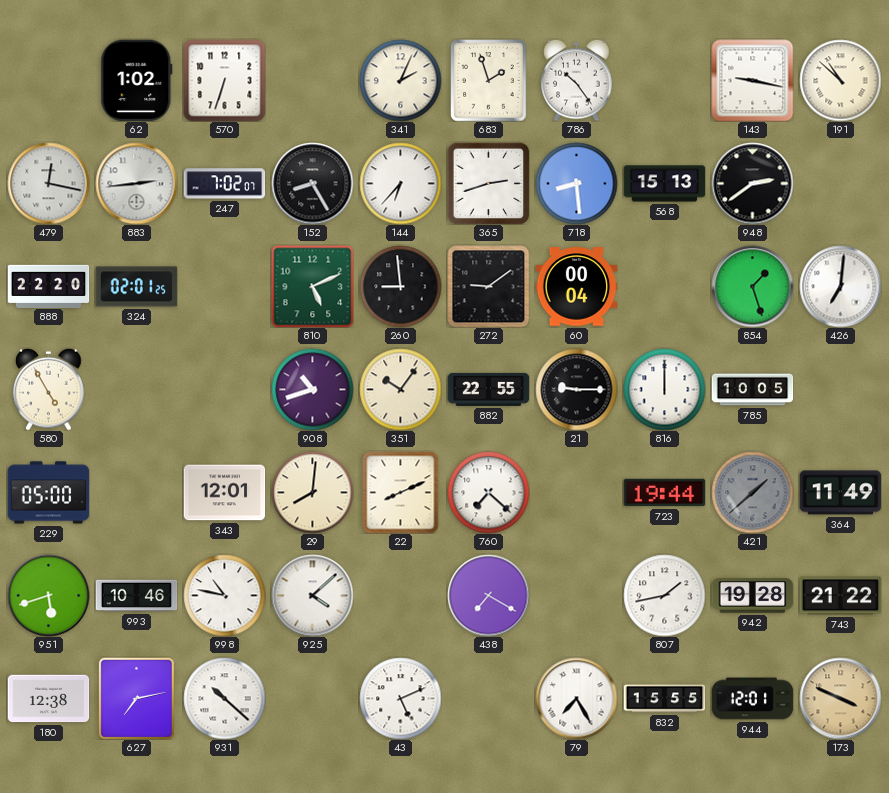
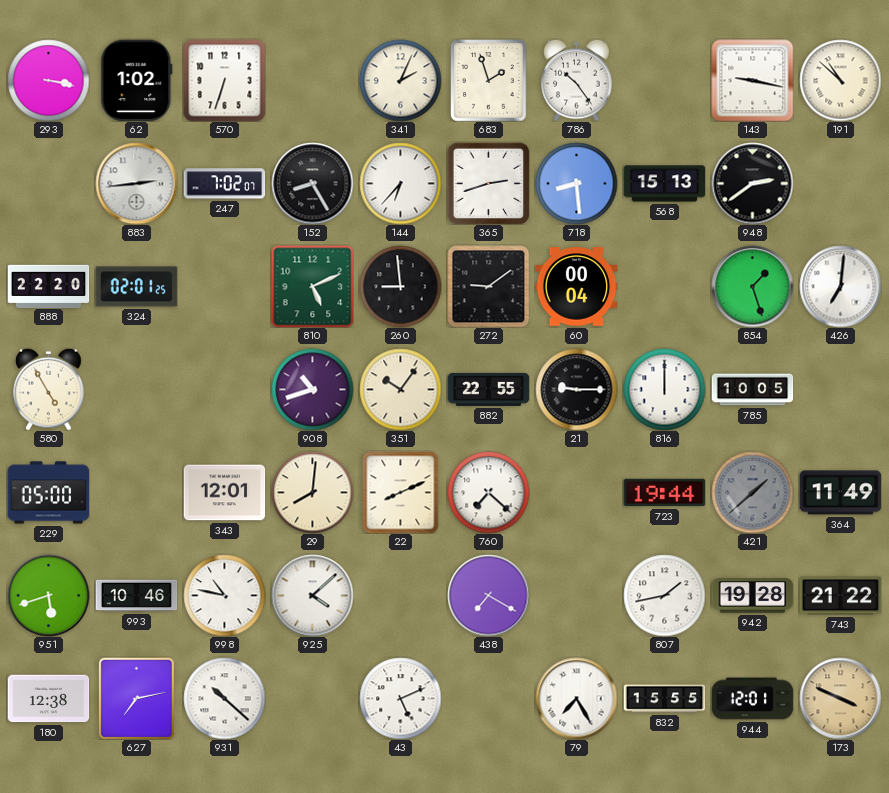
293: none -> 3:17 (48, 80)
479: 12:17 -> none (48, 183)
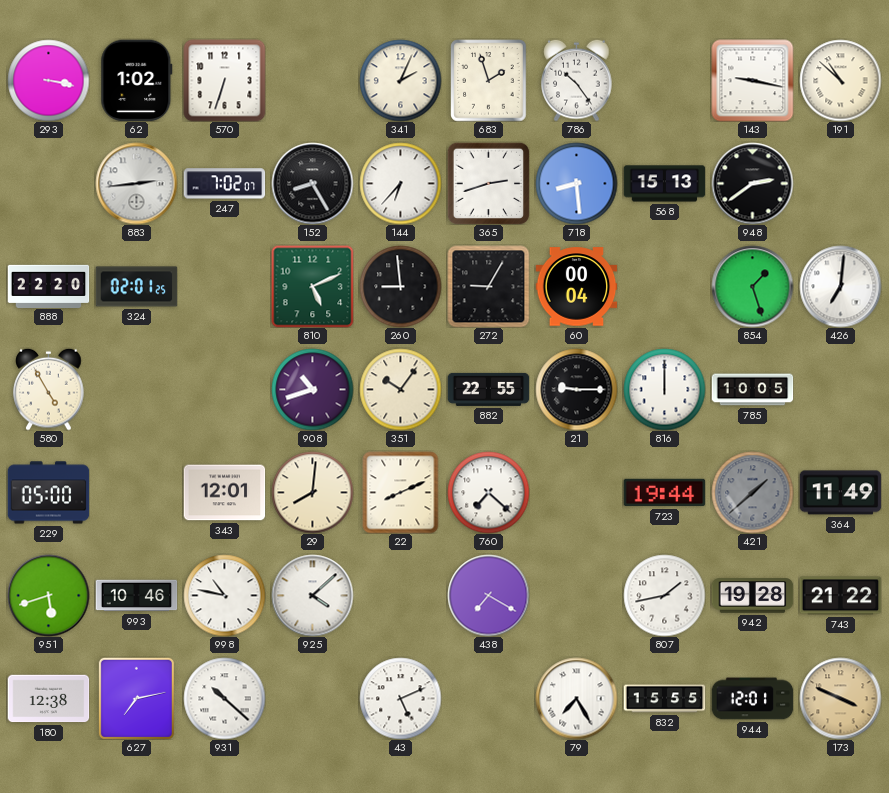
272: 9:09 -> 9:05 (488, 286)
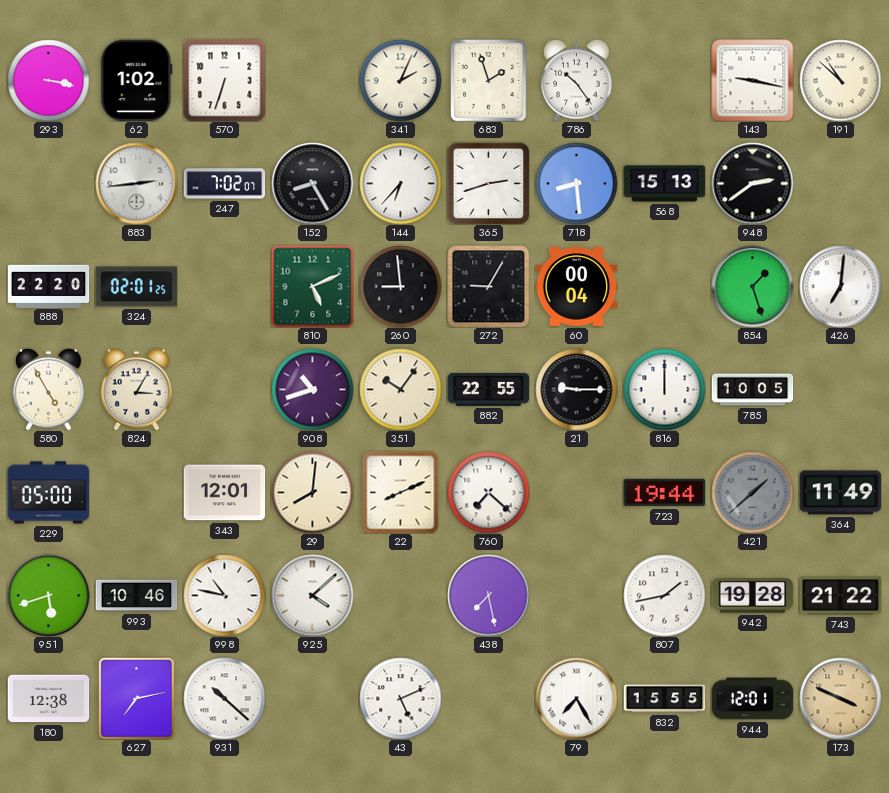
824: none -> 3:05 (137, 389)
438: 7:20 -> 7:28 (488, 595)
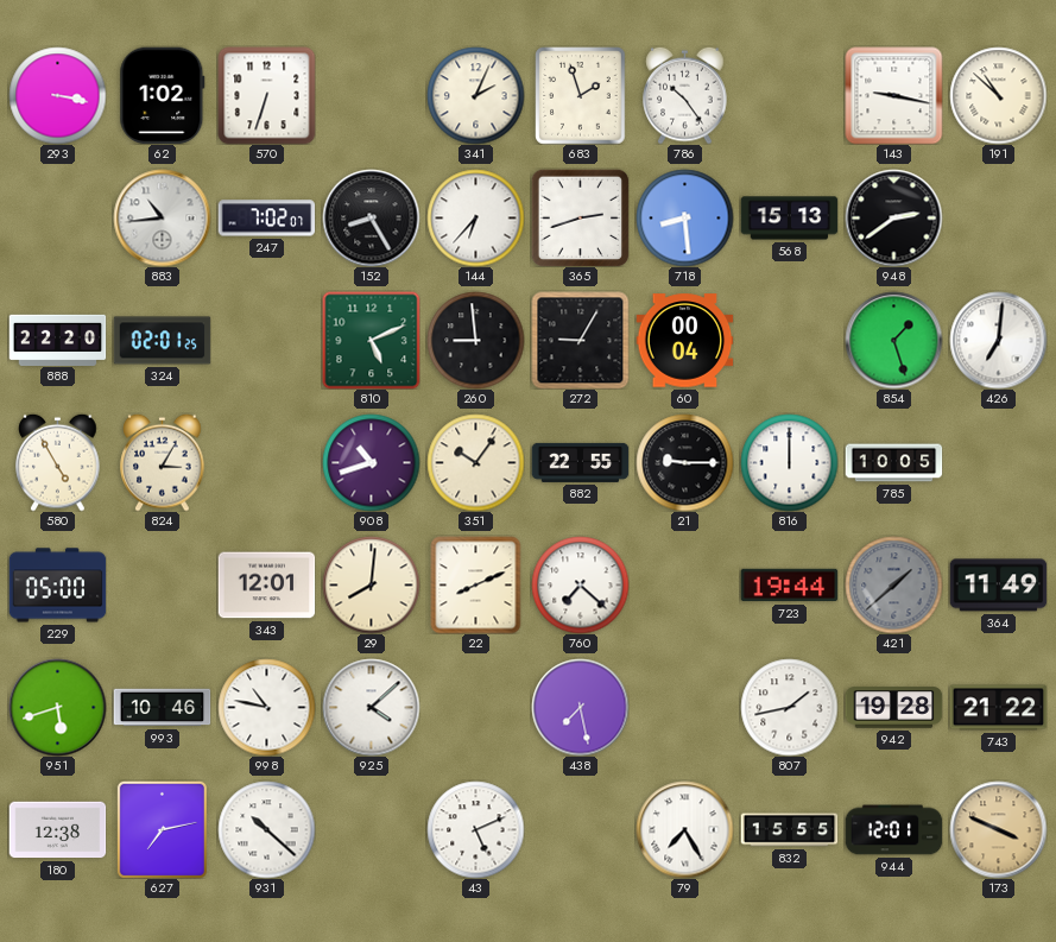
883: 2:44 -> 10:44 (162, 217)
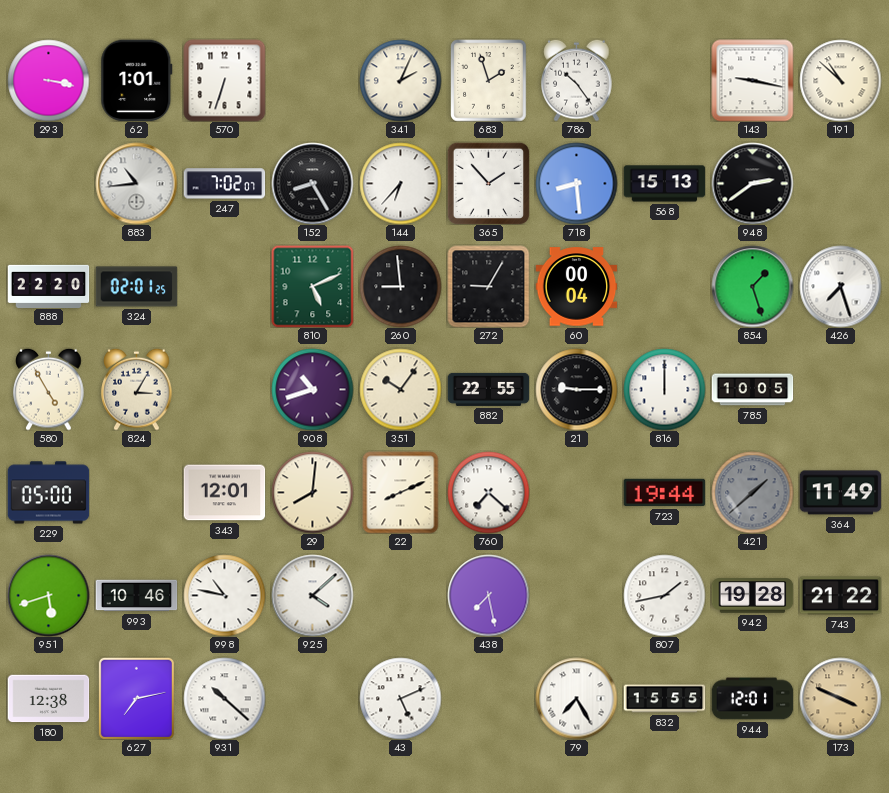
62: 1:02 -> 1:01 (137, 80)
365: 2:42 -> 1:53 (488, 183)
426: 7:01 -> 7:27 (840, 286)
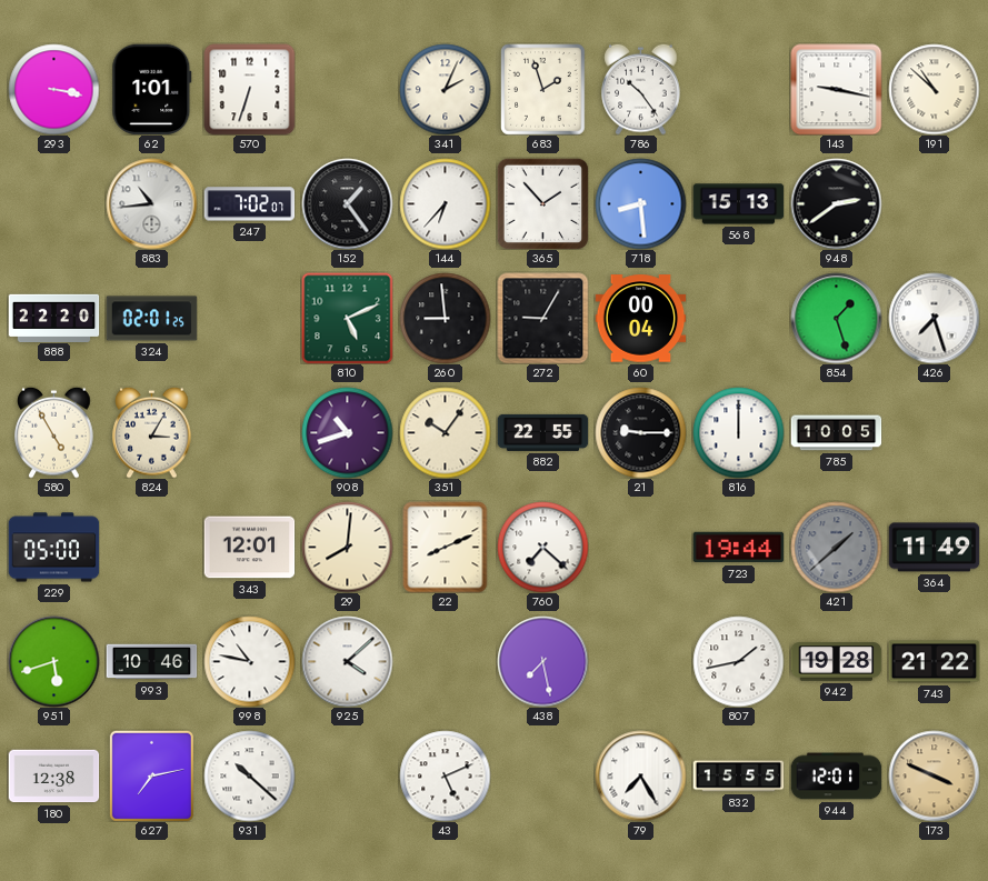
152: 8:25 -> 1:24 (347, 203)
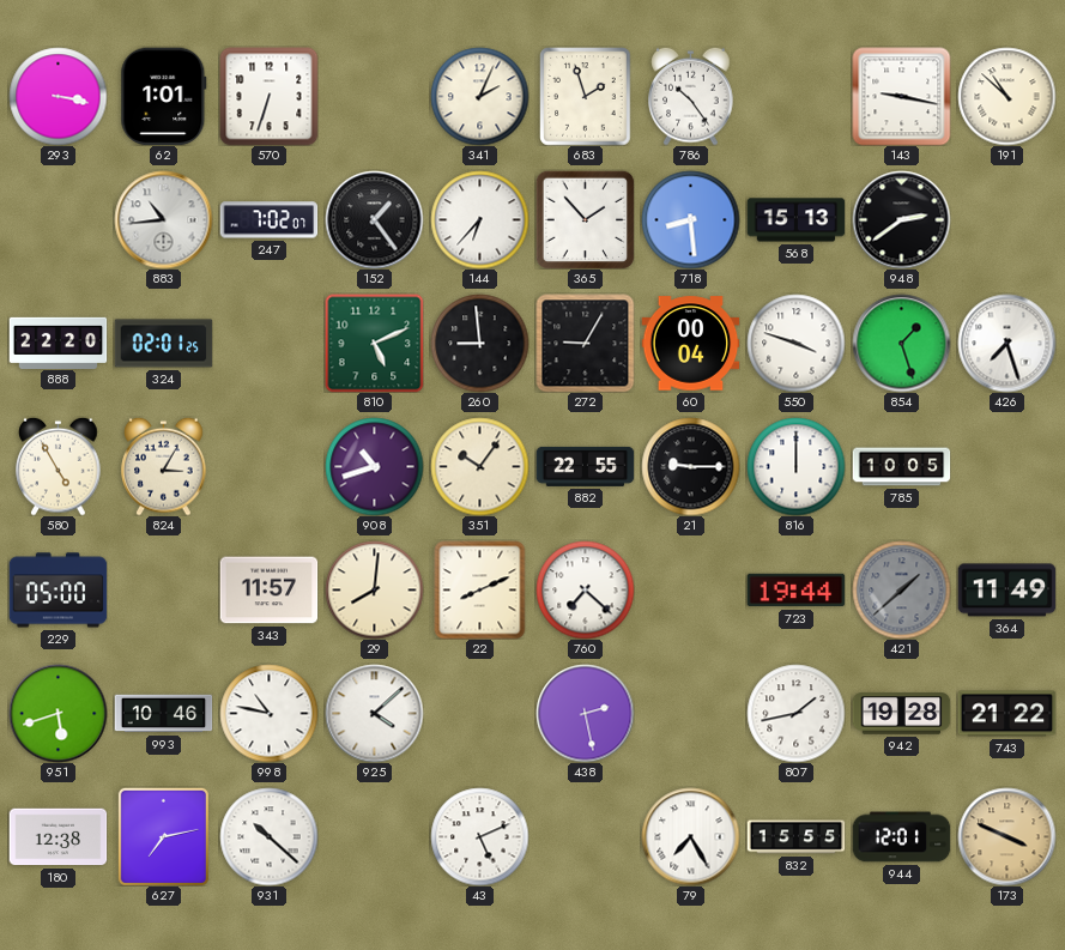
550: none -> 3:48 (795, 343)
343: 12:01 -> 11:57 (268, 591)
438: 7:28 -> 2:28 (585, 713)
